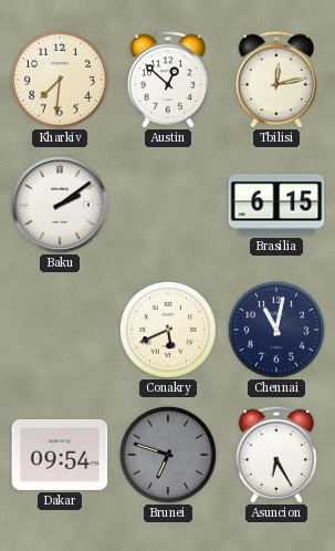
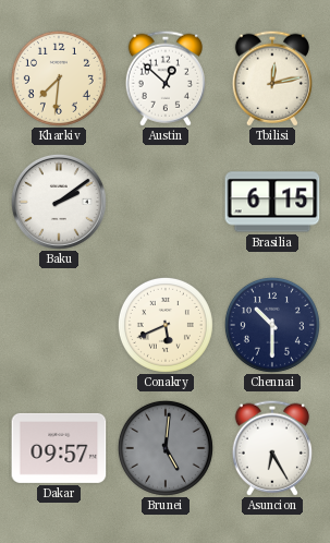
Chennai: 11:02 -> 10:30 (272, 325)
Dakar: 09:54 -> 09:57 (59, 448)
Brunei: 6:48 -> 5:01 (166, 448)
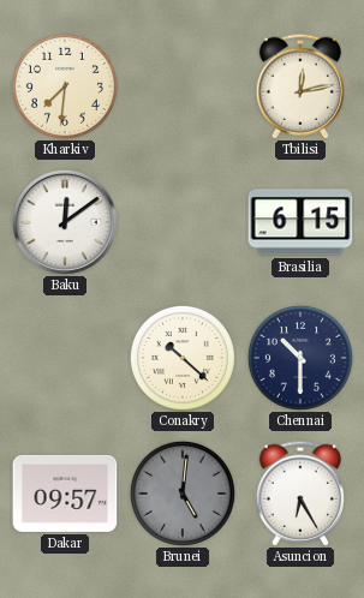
Austin: 12:52 -> none (166, 79)
Baku: 2:09 -> 12:09 (65, 222)
Conakry: 5:41 -> 10:22 (183, 358)
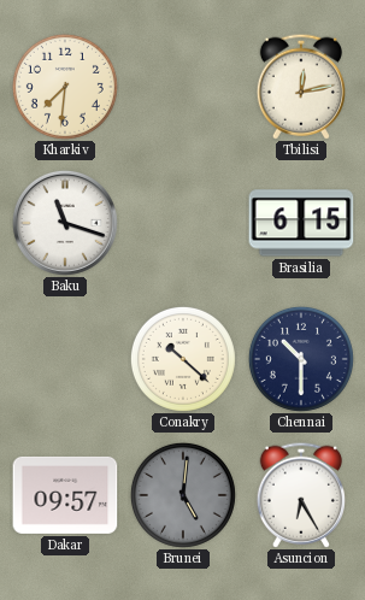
Baku: 12:09 -> 11:18 (65, 223)
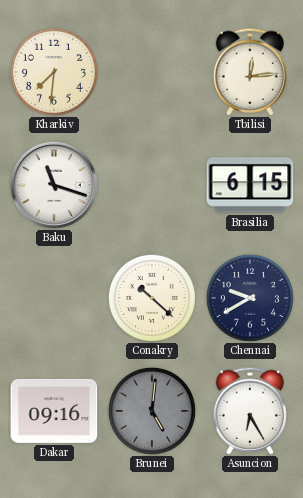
Tbilisi: 12:13 -> 12:14 (250, 72)
Chennai: 10:30 -> 9:40 (250, 298)
Dakar: 09:57 -> 09:16 (54, 411)
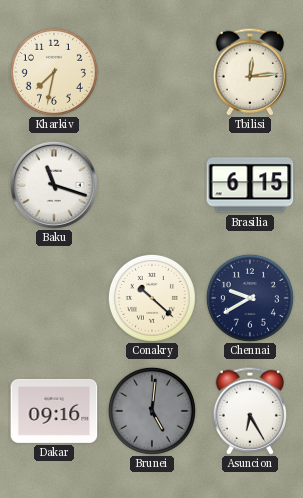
Kharkiv: 7:31 -> 7:32 (54, 72)
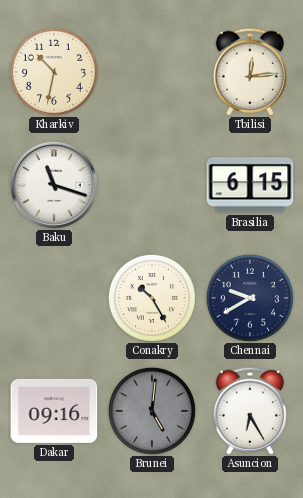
Kharkiv: 7:32 -> 10:32 (54, 72)
Conakry: 10:22 -> 10:25 (152, 298)
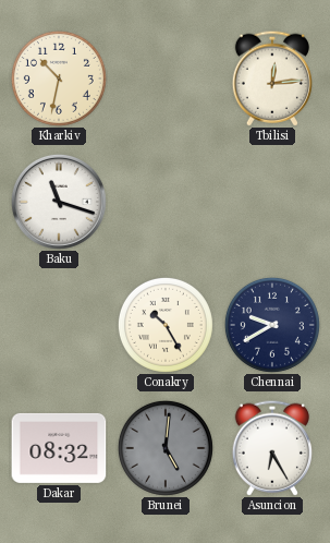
Brasilia: 6:15 -> none (250, 185)
Dakar: 09:16 -> 08:32 (59, 448)
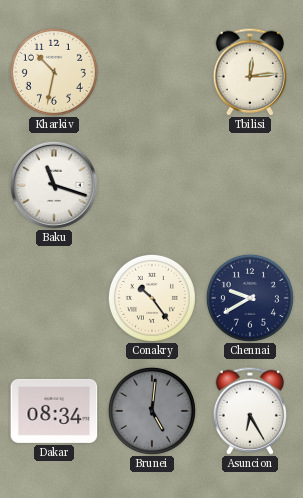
Conakry: 10:25 -> 10:24 (152, 298)
Dakar: 08:32 -> 08:34 (54, 411)
